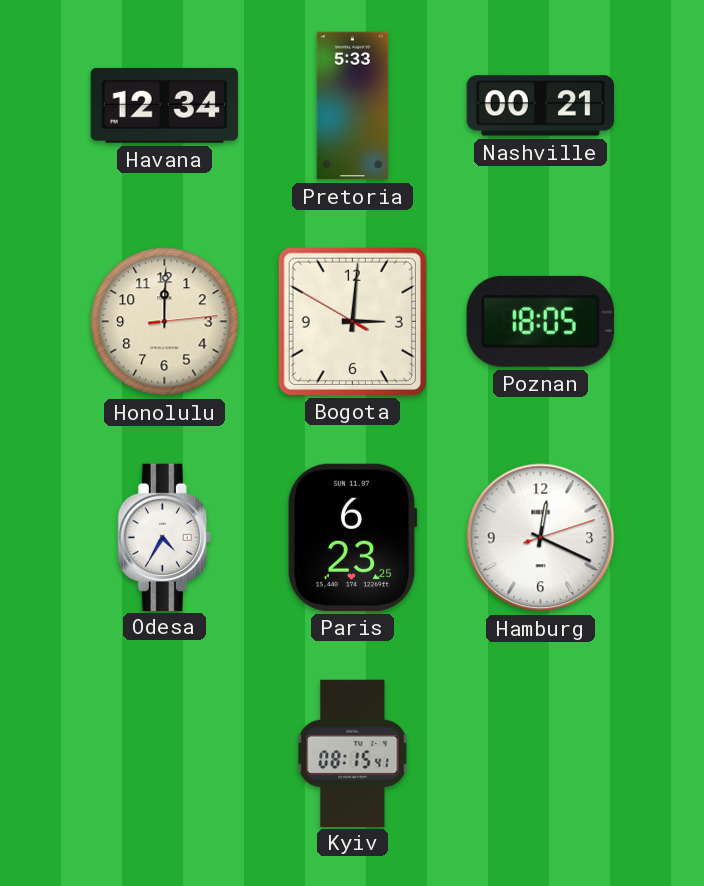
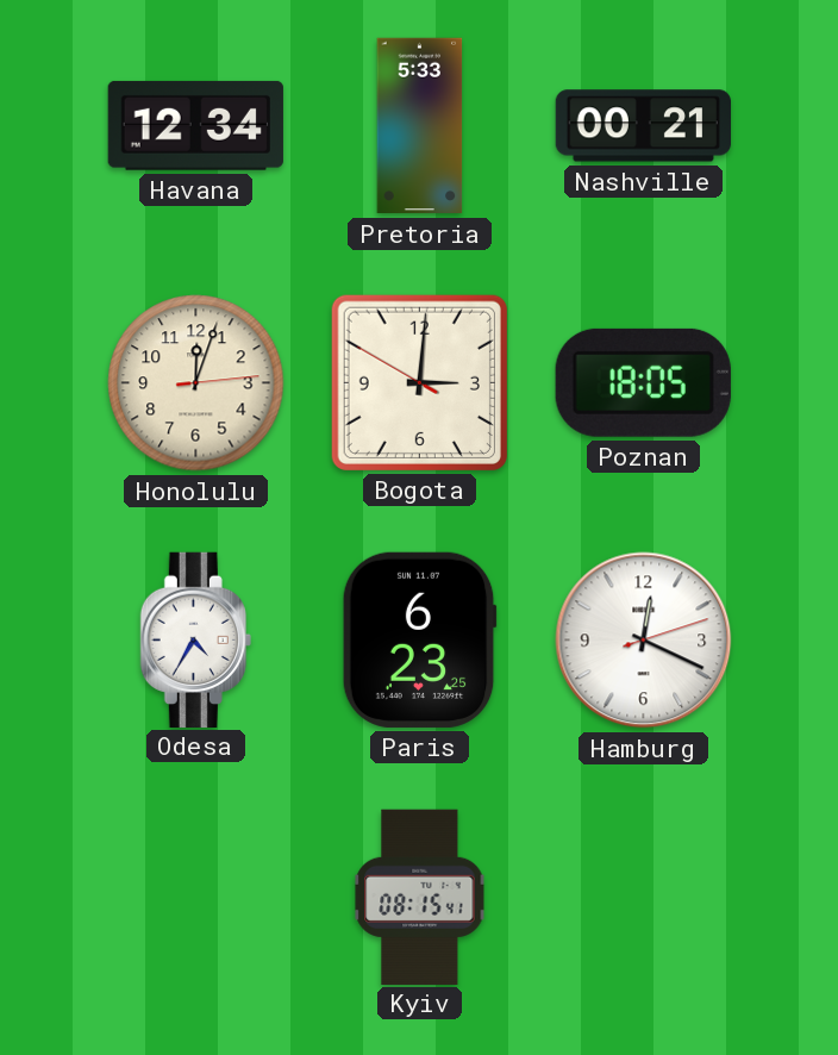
Honolulu: 12:00 -> 12:03 (196, 383)
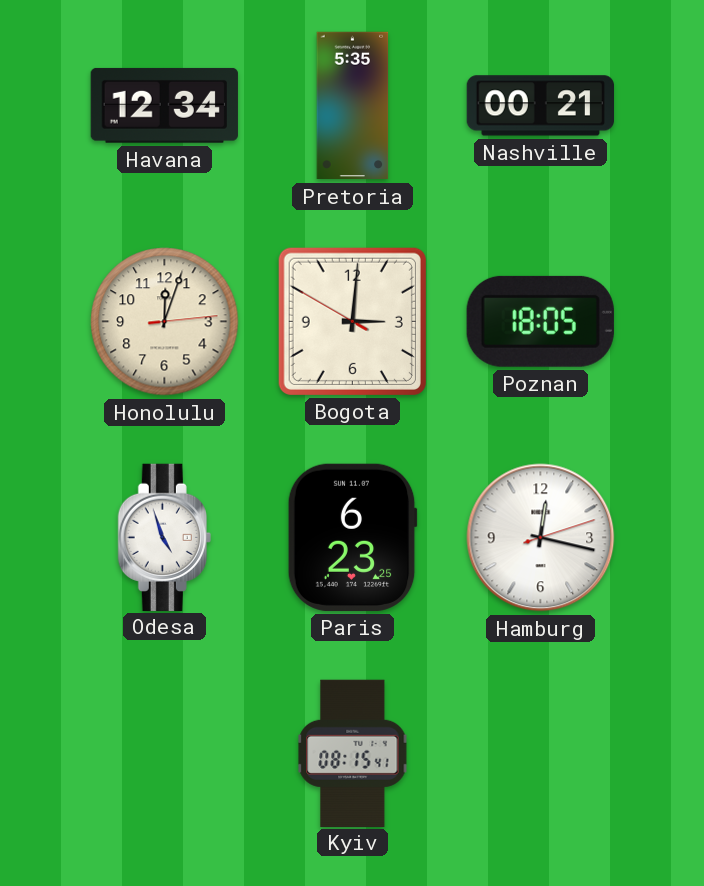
Pretoria: 5:33 -> 5:35 (353, 106)
Odesa: 4:35 -> 4:57 (164, 537)
Hamburg: 12:19 -> 12:17 (541, 538)
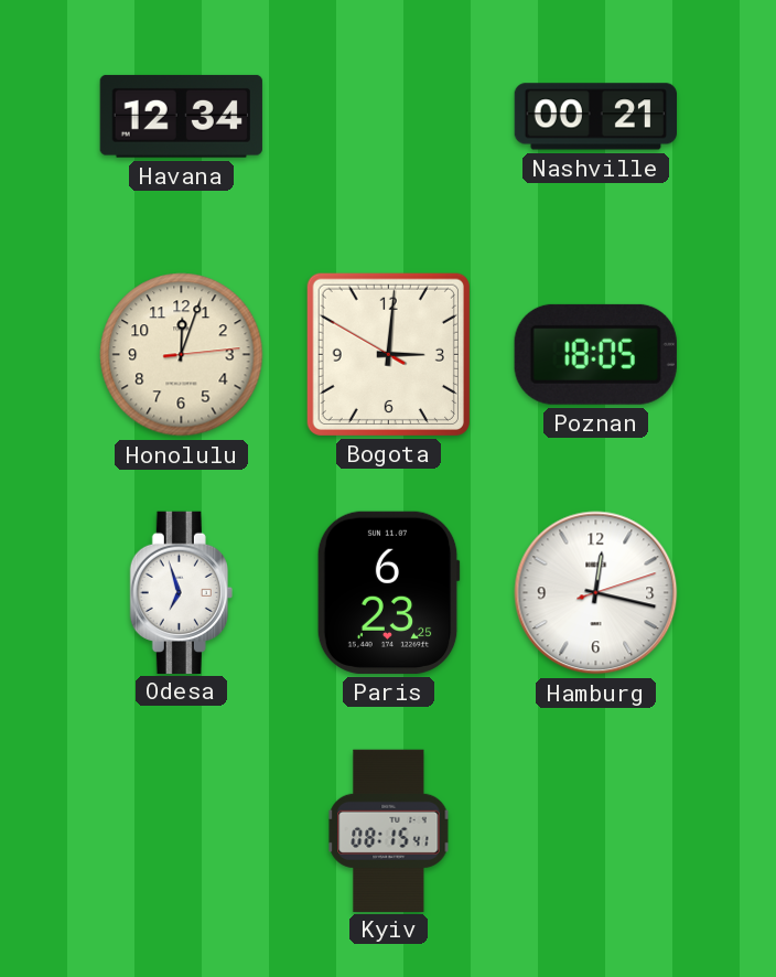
Pretoria: 5:35 -> none (353, 106)
Odesa: 4:57 -> 6:57 (181, 592)
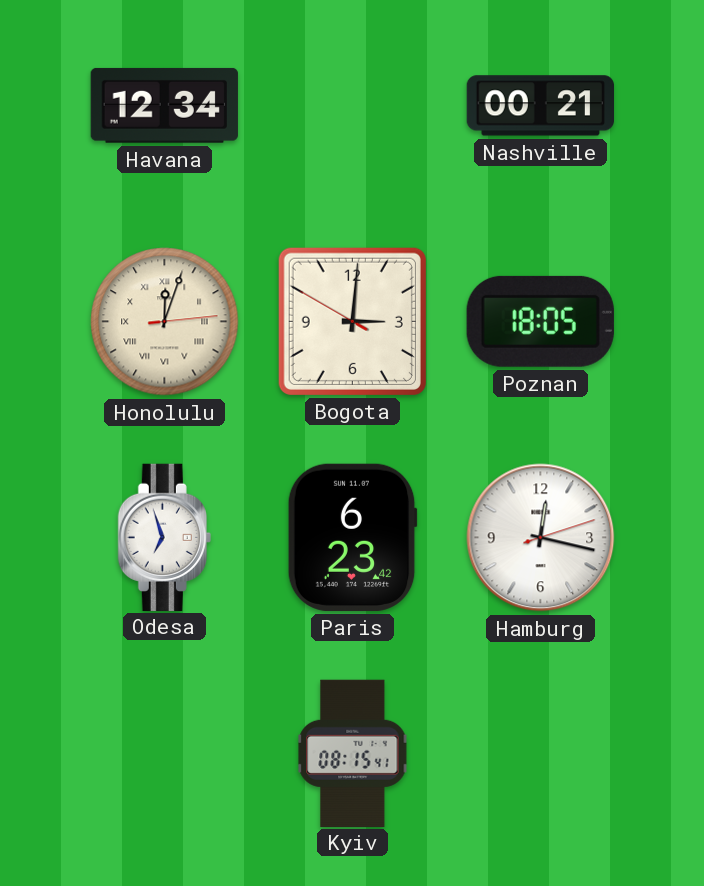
Honolulu numerals: Arabic -> Roman (165, 322)
Paris: 6:23:25 -> 6:23:42 (352, 537)
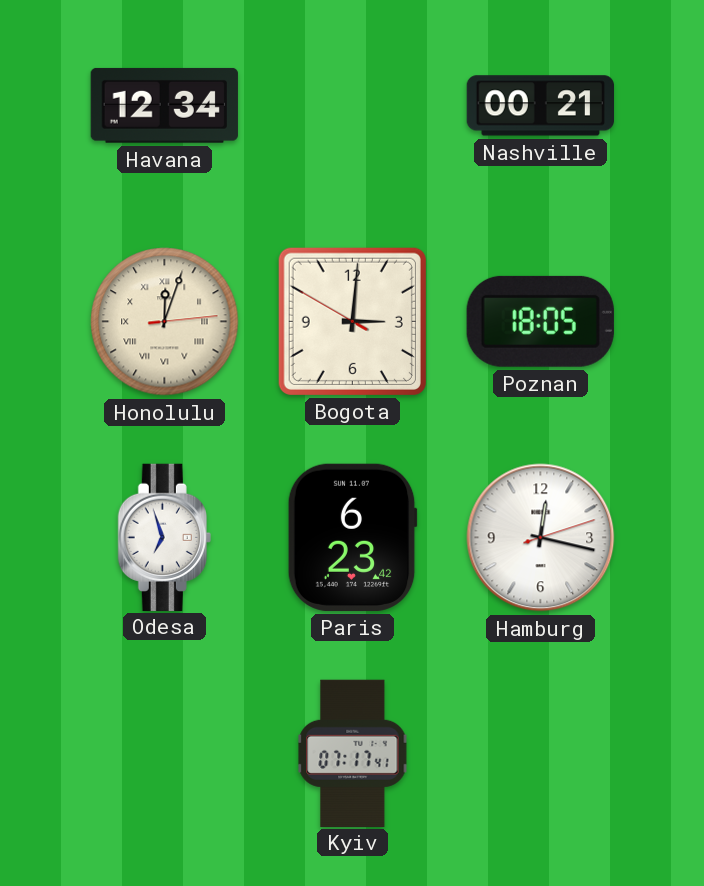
Kyiv: 08:15 -> 07:17 (353, 753)
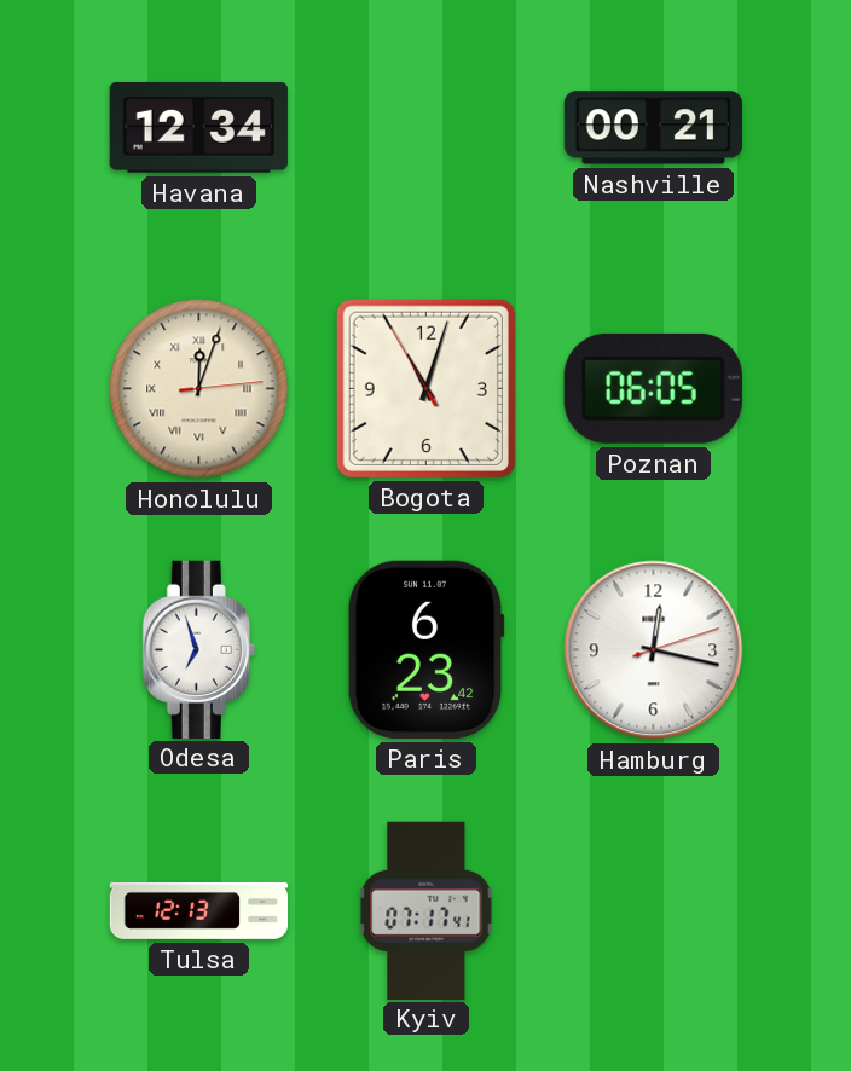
Bogota: 3:00 -> 11:02 (425, 388)
Poznan: 18:05 -> 06:05 (653, 388)
Tulsa: none -> 12:13 (199, 910)
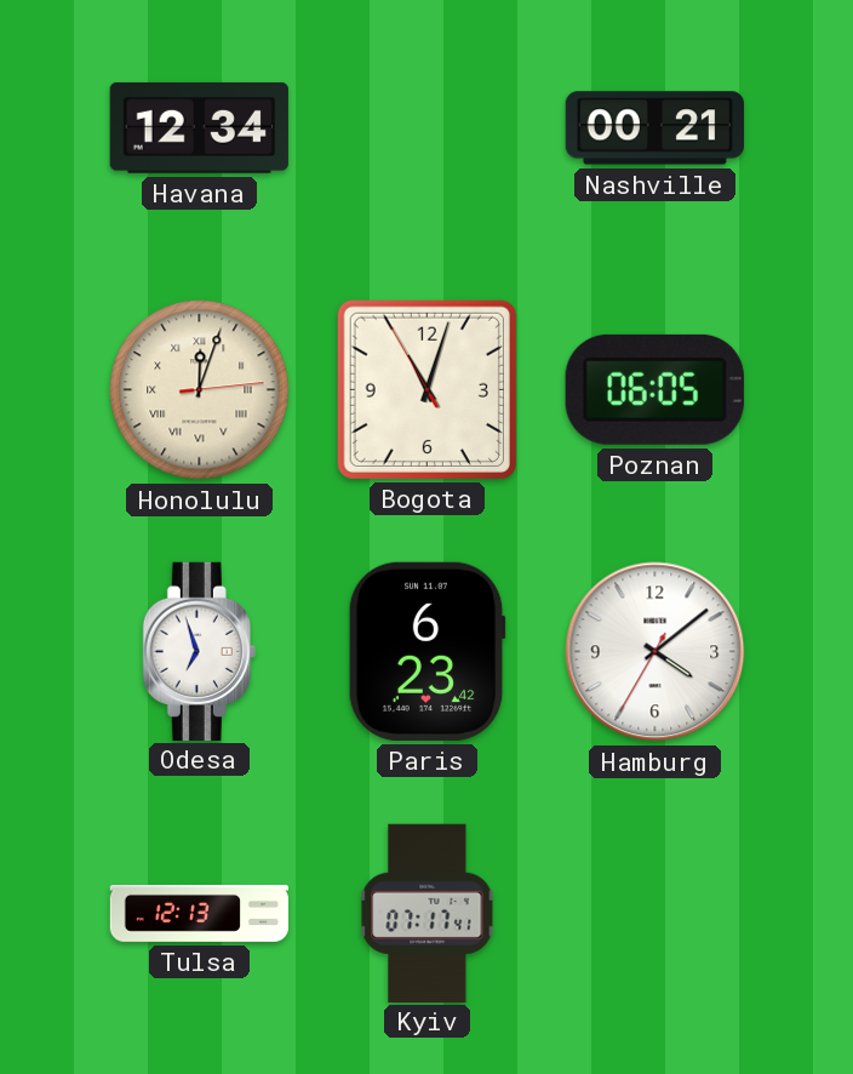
Hamburg: 12:17 -> 4:08 (656, 652)
